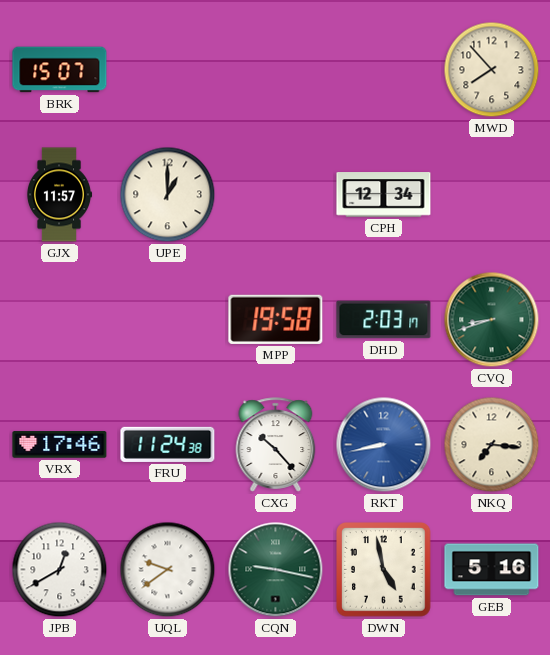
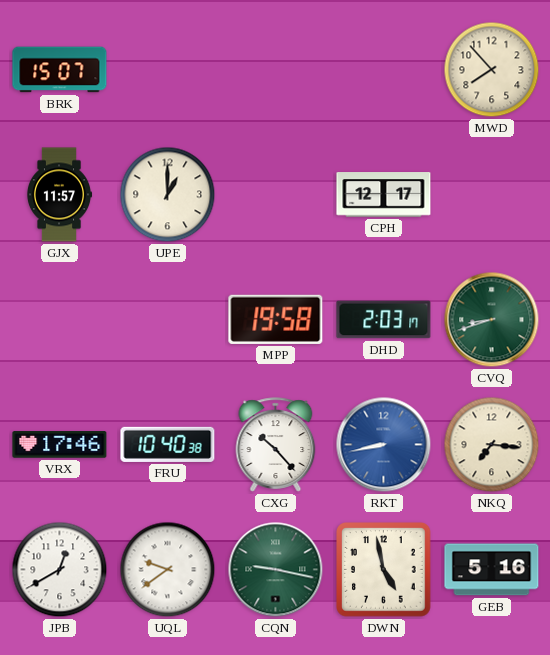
CPH: 12:34 -> 12:17 (384, 195)
FRU: 11:24 -> 10:40 (168, 444)
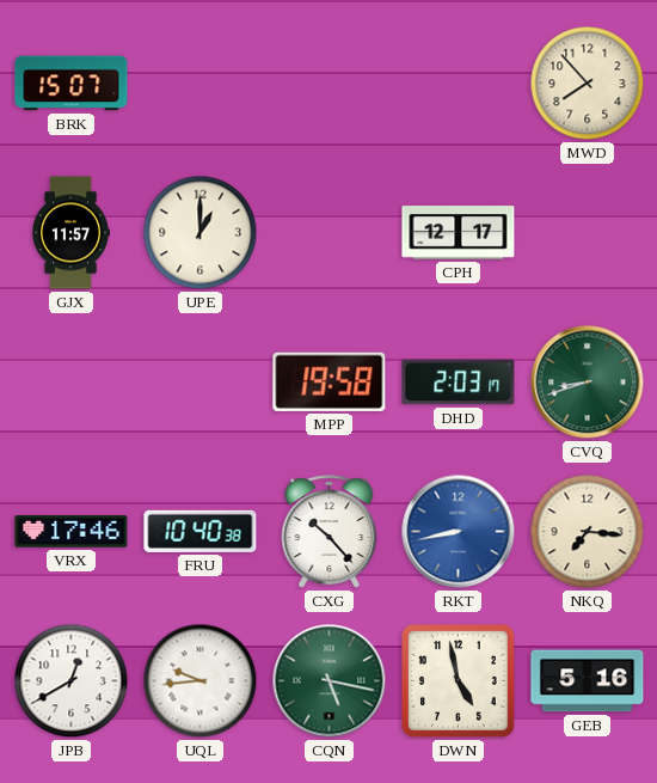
UQL: 9:39 -> 9:44 (201, 681)
CQN: 9:17 -> 5:17 (330, 681)
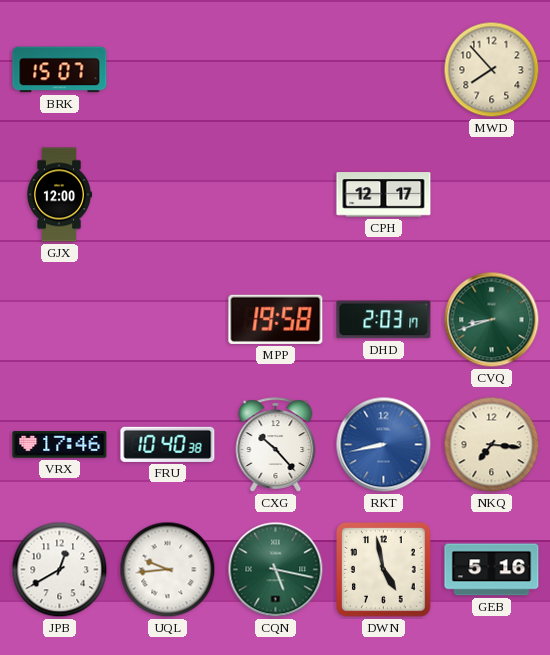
GJX: 11:57 -> 12:00 (59, 195)
UPE: 1:00 -> none (201, 233)
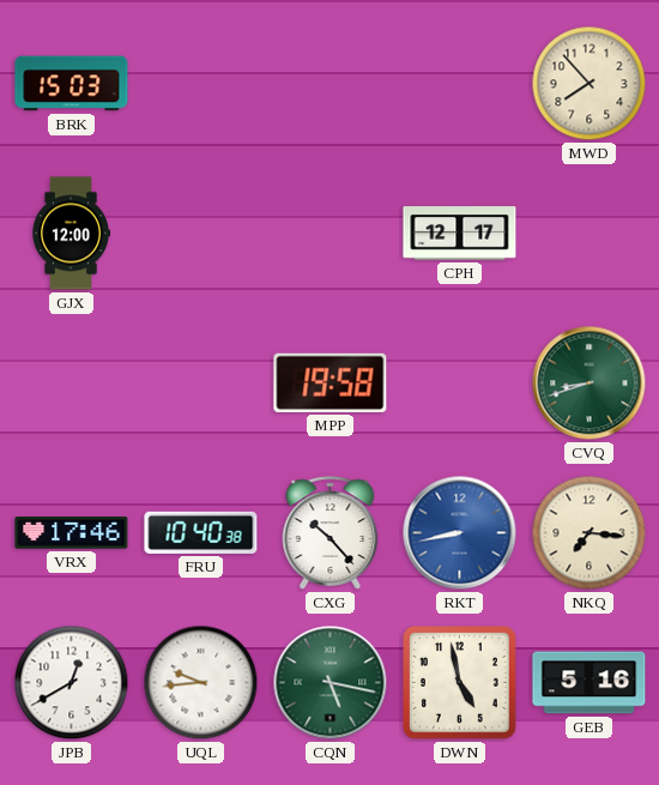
BRK: 15:07 -> 15:03 (72, 84)
DHD: 2:03 -> none (384, 320)
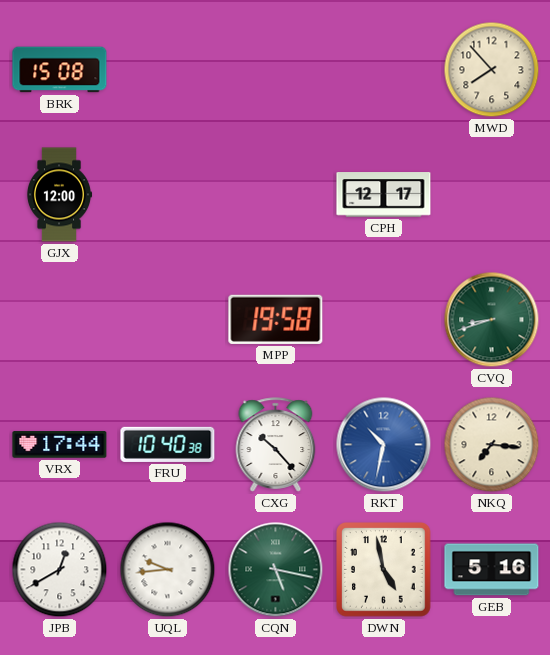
BRK: 15:03 -> 15:08 (60, 70)
VRX: 17:46 -> 17:44 (60, 445)
RKT: 8:43 -> 10:32 (384, 445)
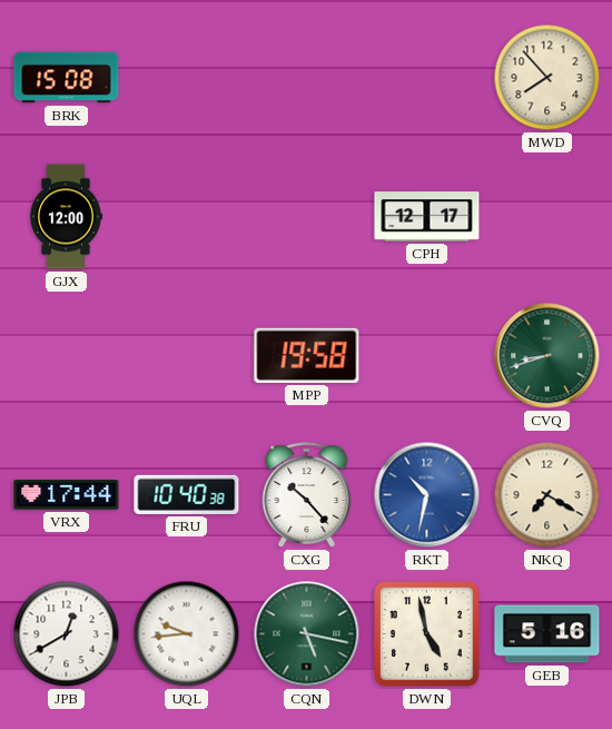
NKQ: 7:16 -> 7:20 (547, 495)
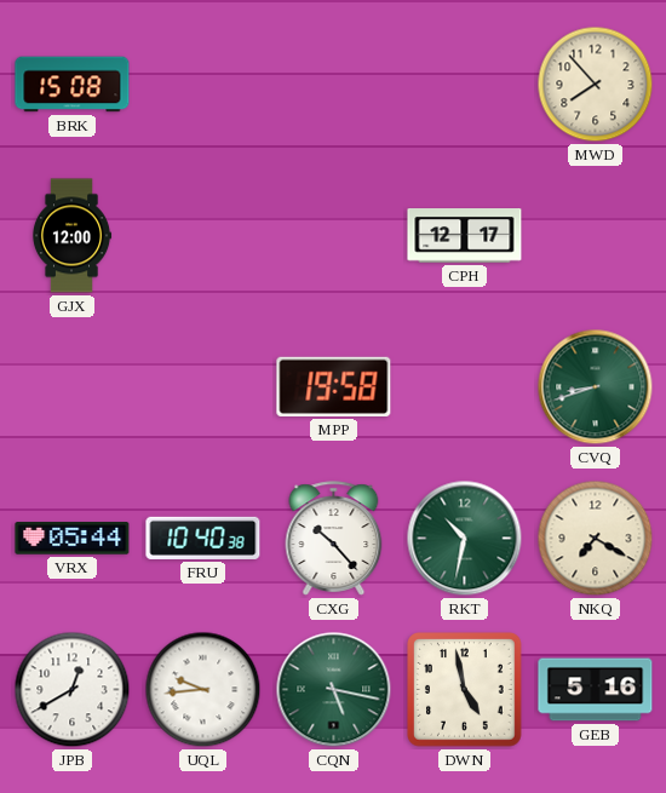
VRX: 17:44 -> 05:44 (73, 539)
RKT dial: blue -> green (465, 539)
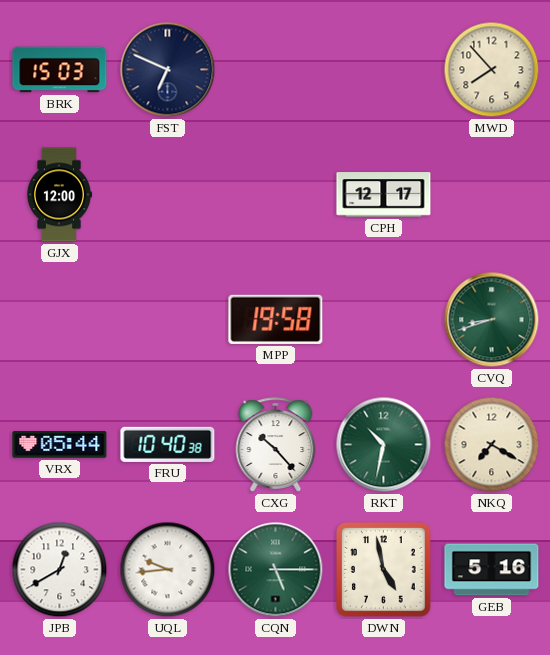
BRK: 15:08 -> 15:03 (60, 70)
FST: none -> 6:49 (168, 70)
CQN: 5:17 -> 5:15 (276, 570)
